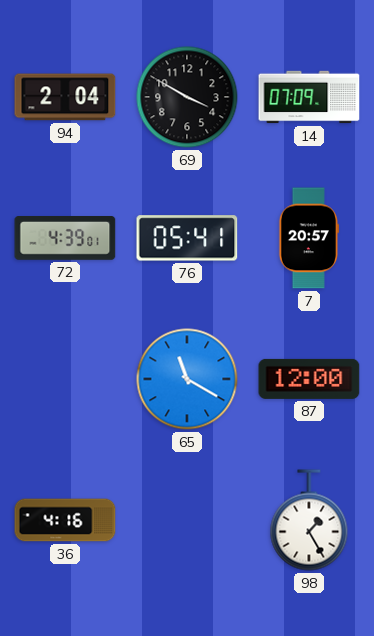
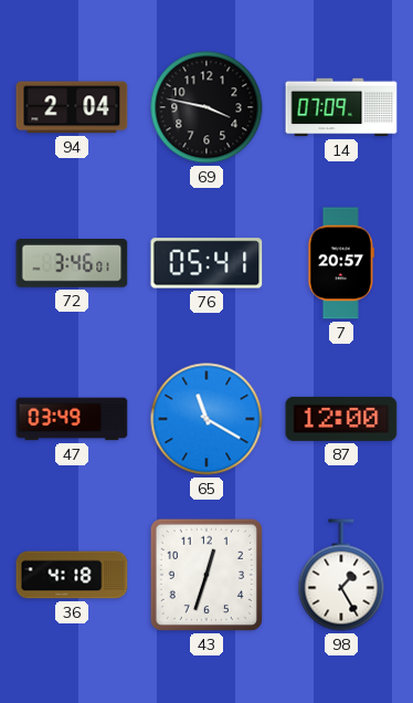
69: 3:50 -> 3:47 (206, 107)
72: 4:39 -> 3:46 (72, 264)
47: none -> 03:49 (72, 419)
36: 4:16 -> 4:18 (72, 575)
43: none -> 12:33 (206, 575)
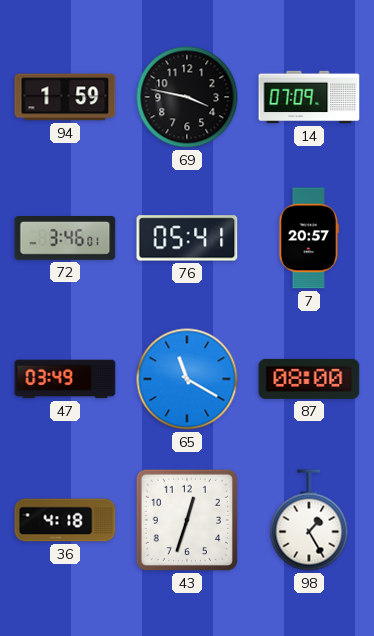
94: 2:04 -> 1:59 (65, 97)
87: 12:00 -> 08:00 (309, 379)
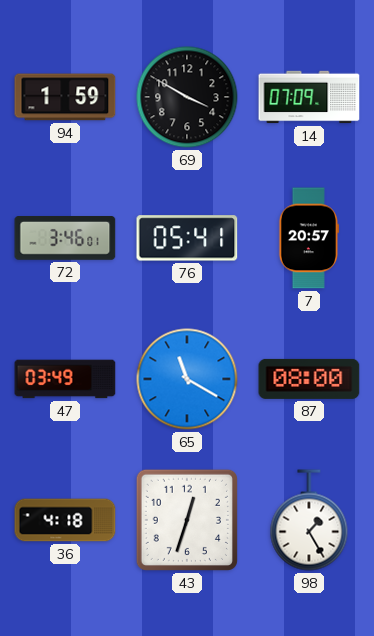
69: 3:47 -> 3:50 (187, 97)
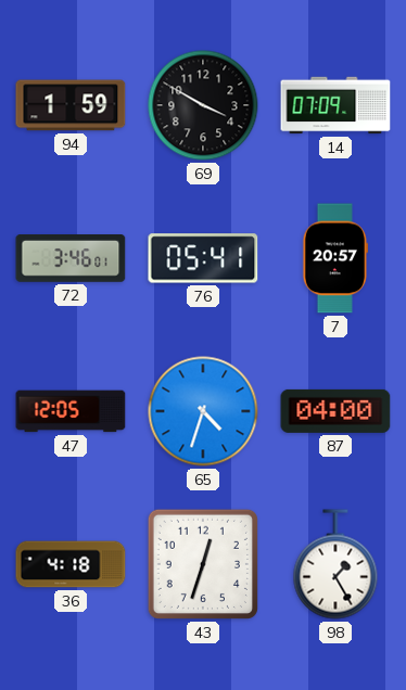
47: 03:49 -> 12:05 (71, 411)
65: 11:20 -> 4:33 (203, 411)
87: 08:00 -> 04:00 (335, 411)
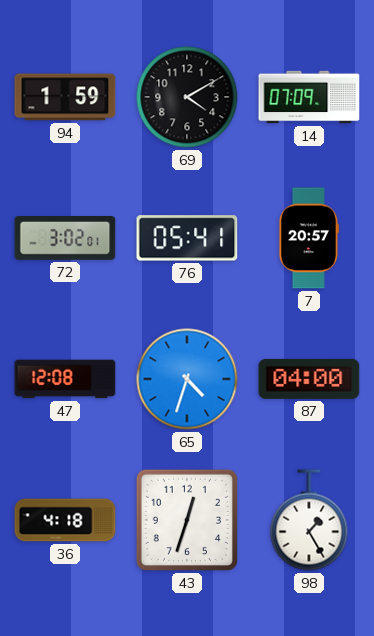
69: 3:50 -> 4:10 (187, 97)
72: 3:46 -> 3:02 (65, 239)
47: 12:05 -> 12:08 (65, 379)
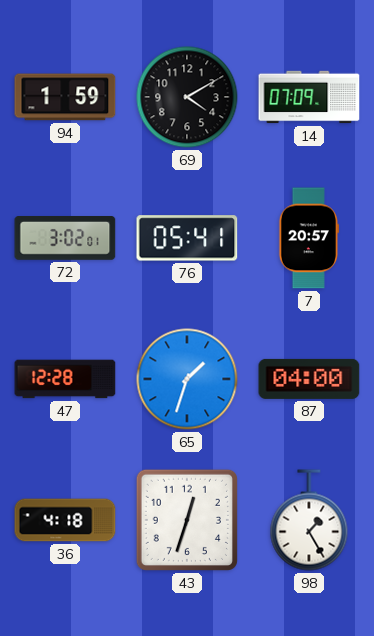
47: 12:08 -> 12:28 (65, 379)
65: 4:33 -> 1:33 (187, 379)
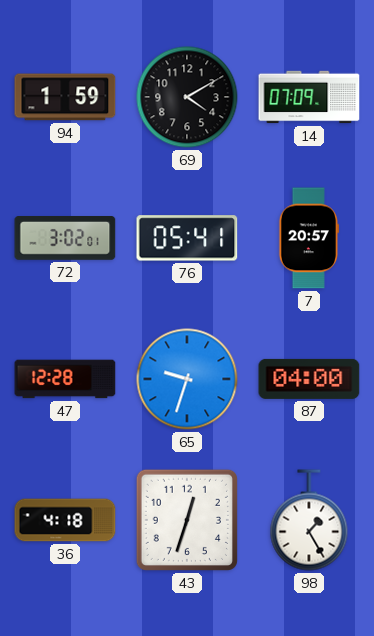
65: 1:33 -> 9:33 (187, 379)
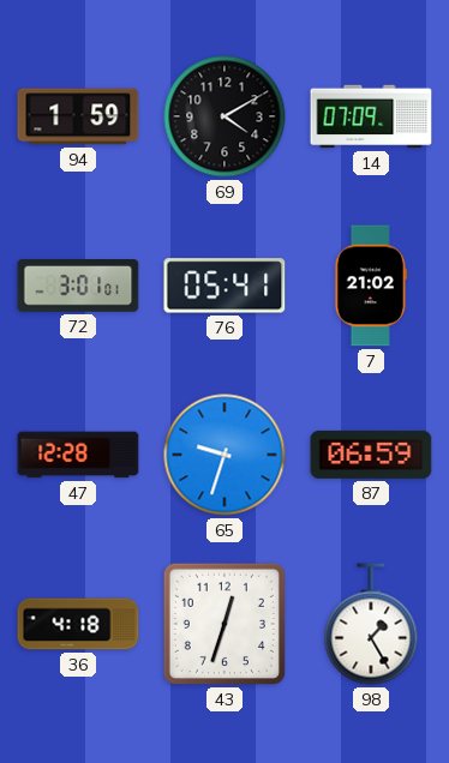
72: 3:02 -> 3:01 (78, 287)
7: 20:57 -> 21:02 (370, 286)
87: 04:00 -> 06:59 (371, 455)
